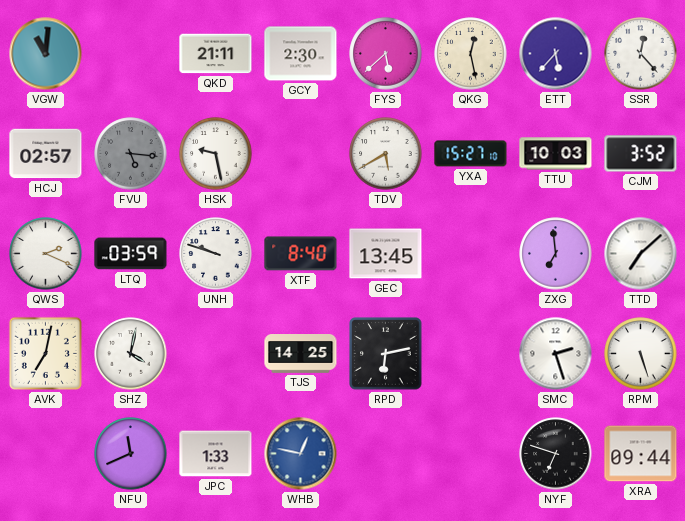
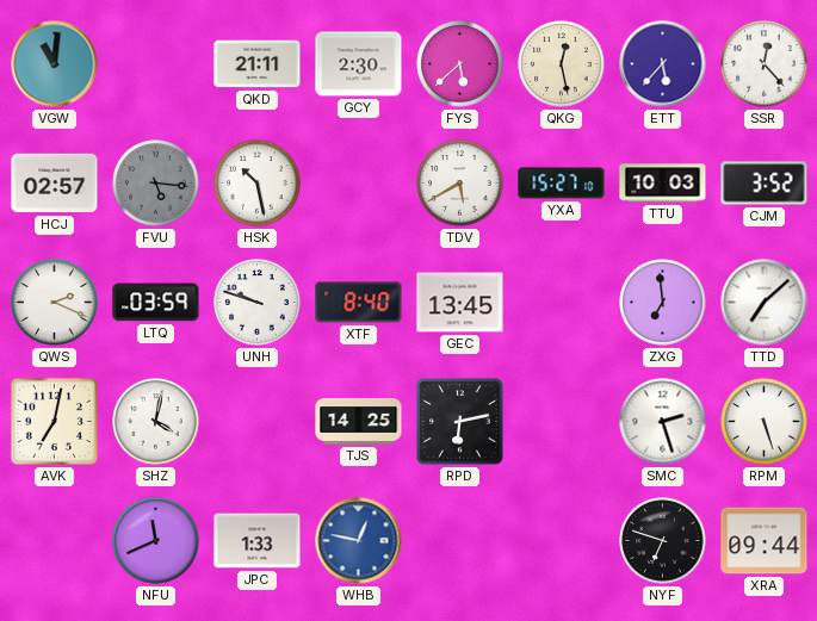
HSK: 9:28 -> 10:28 (258, 184)
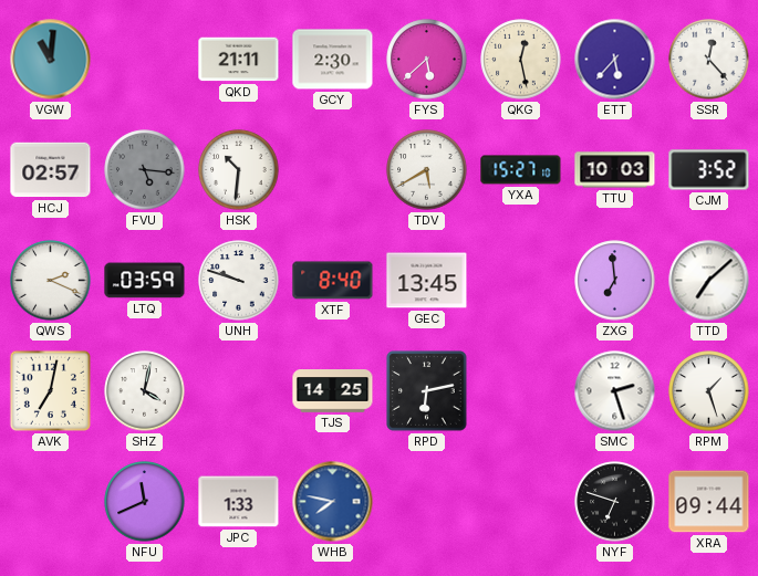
HSK: 10:28 -> 10:31 (239, 170)
RPM: 5:27 -> 1:27 (709, 391)
WHB: 12:47 -> 7:47 (333, 502)
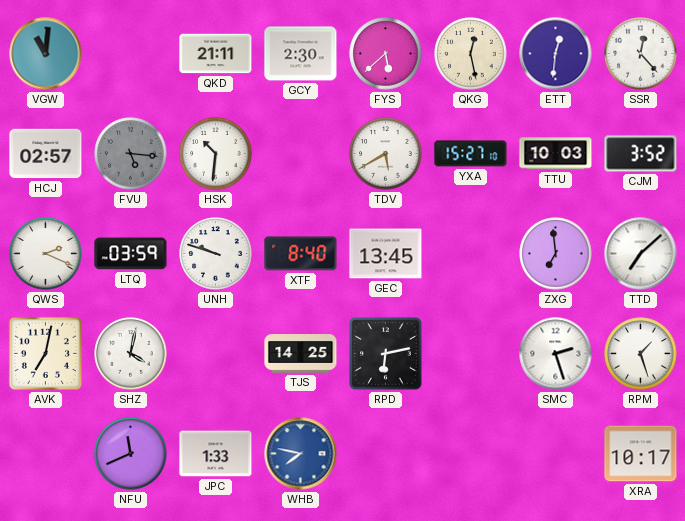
ETT: 5:37 -> 12:31 (556, 54)
NYF: 6:48 -> none (615, 502)
XRA: 09:44 -> 10:17 (641, 454)
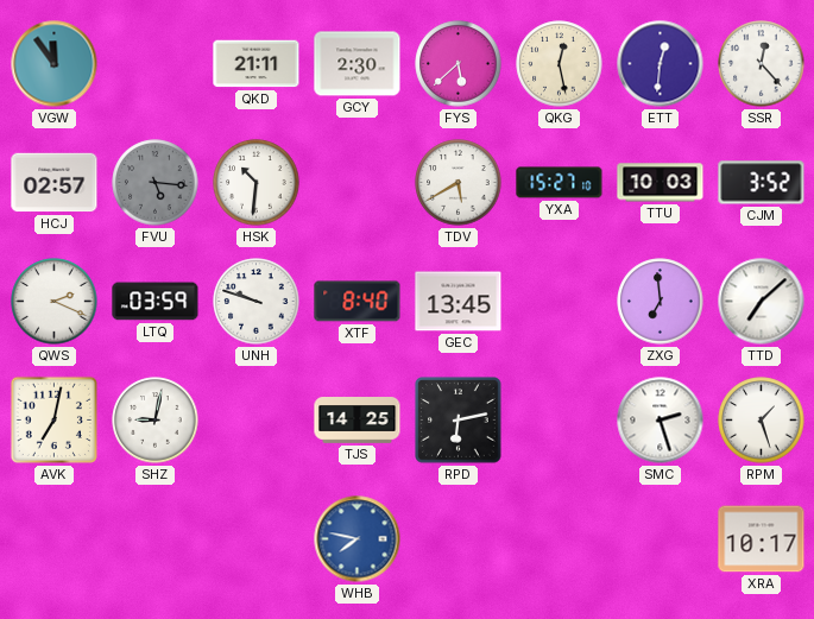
VGW: 11:01 -> 11:54 (55, 64)
SHZ: 4:02 -> 9:02 (156, 421)
NFU: 11:41 -> none (131, 454)
JPC: 1:33 -> none (216, 454)
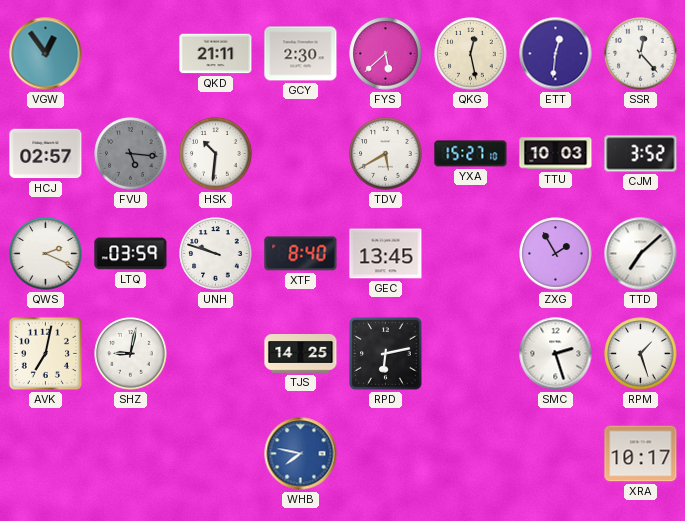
VGW: 11:54 -> 12:54 (46, 54)
ZXG: 6:59 -> 1:55 (556, 254)
